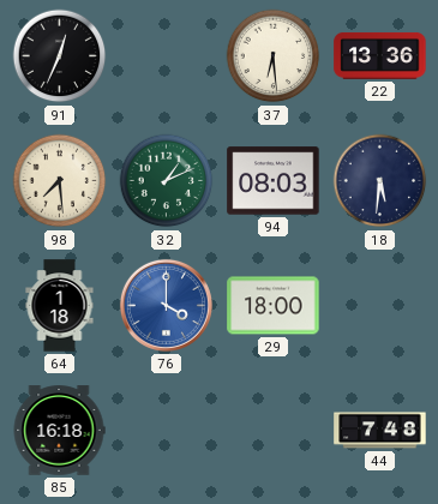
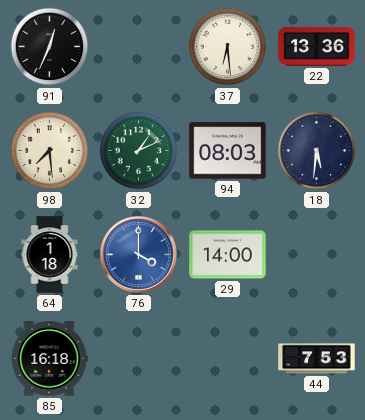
29: 18:00 -> 14:00 (228, 255)
44: 7:48 -> 7:53 (317, 359)
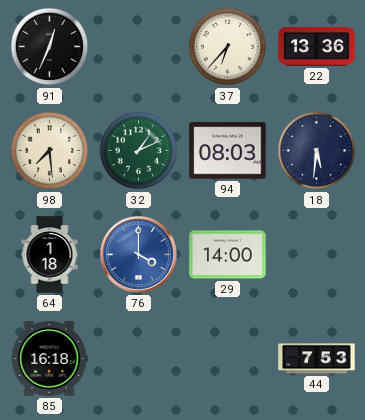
37: 6:29 -> 6:37 (228, 47)
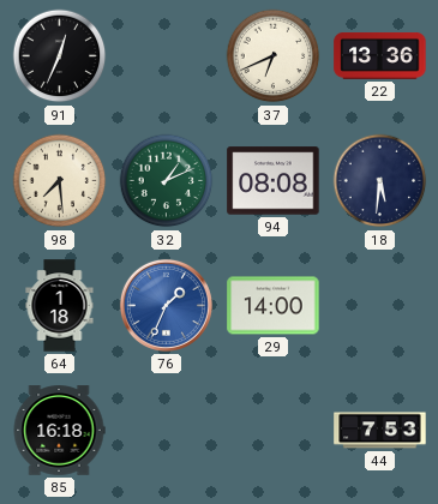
37: 6:37 -> 6:41 (274, 56)
94: 08:03 -> 08:08 (274, 181)
76: 4:00 -> 1:34 (166, 305)
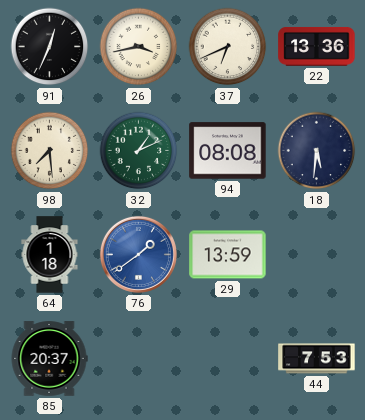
26: none -> 3:43 (139, 47)
76: 1:34 -> 1:39 (138, 254)
29: 14:00 -> 13:59 (228, 255)
85: 16:18 -> 20:37 (49, 359)
